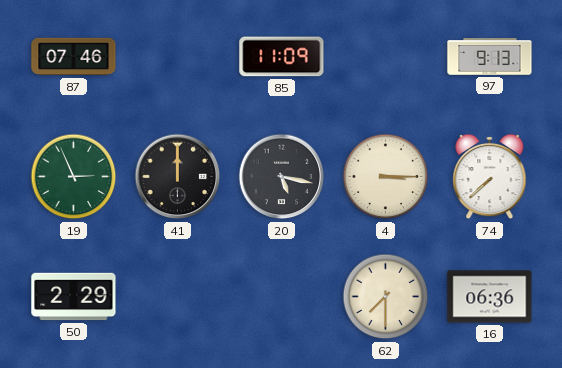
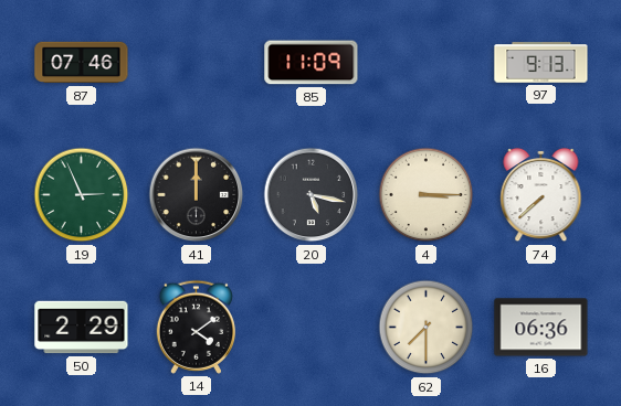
14: none -> 4:09 (196, 327)
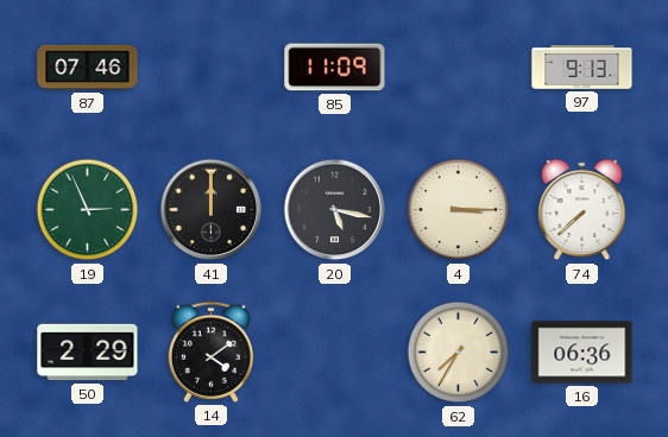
62: 7:30 -> 7:35 (459, 353)
